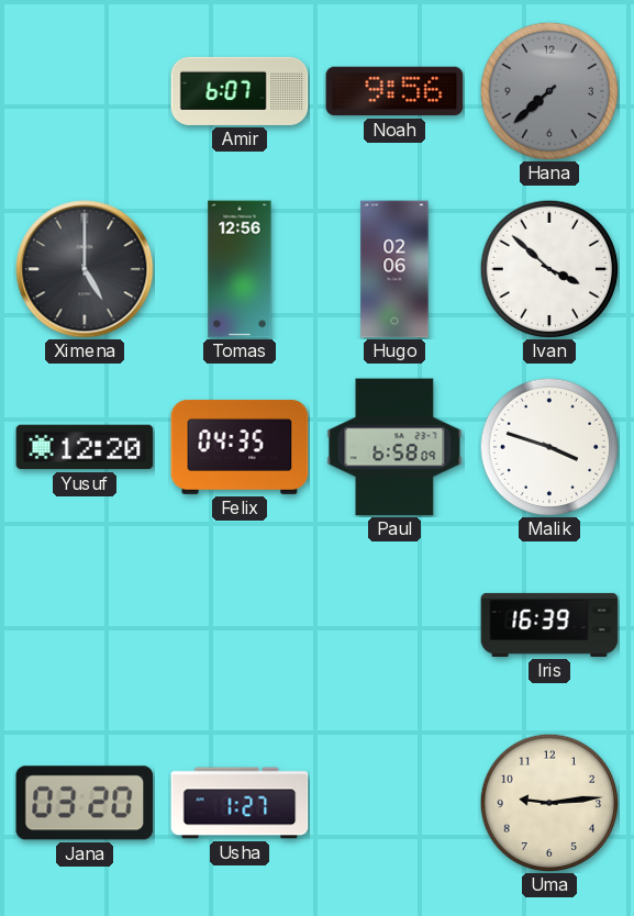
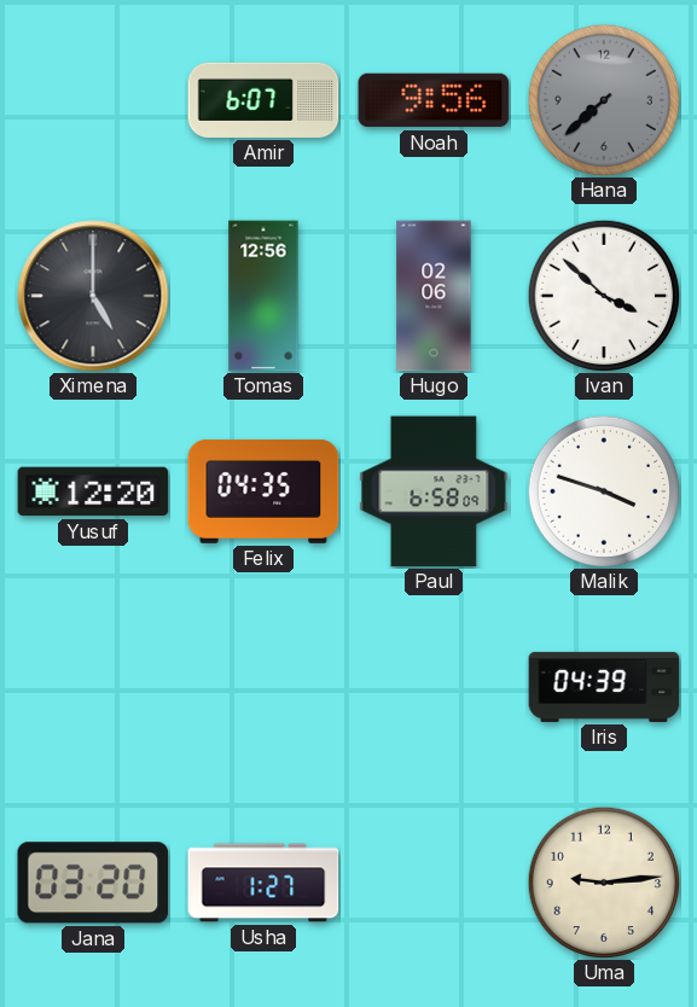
Iris: 16:39 -> 04:39 (604, 687)
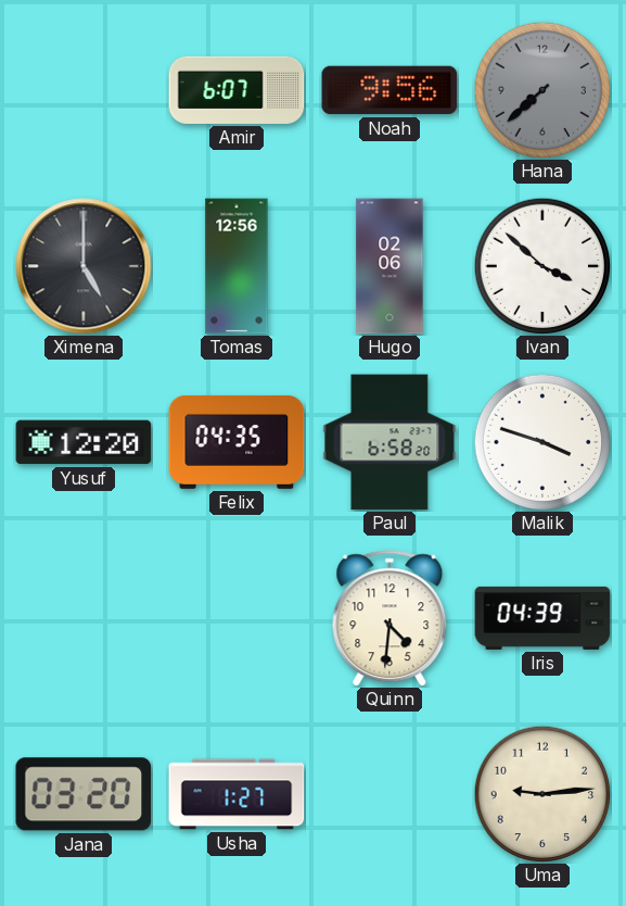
Paul: 6:58:09 -> 6:58:20 (389, 442)
Quinn: none -> 4:31 (389, 618)
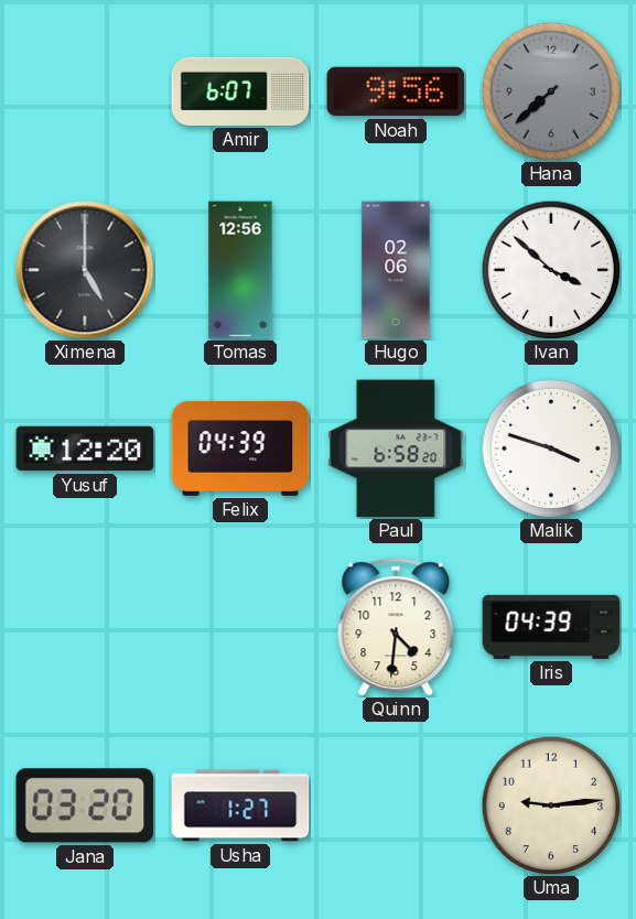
Felix: 04:35 -> 04:39 (240, 448)
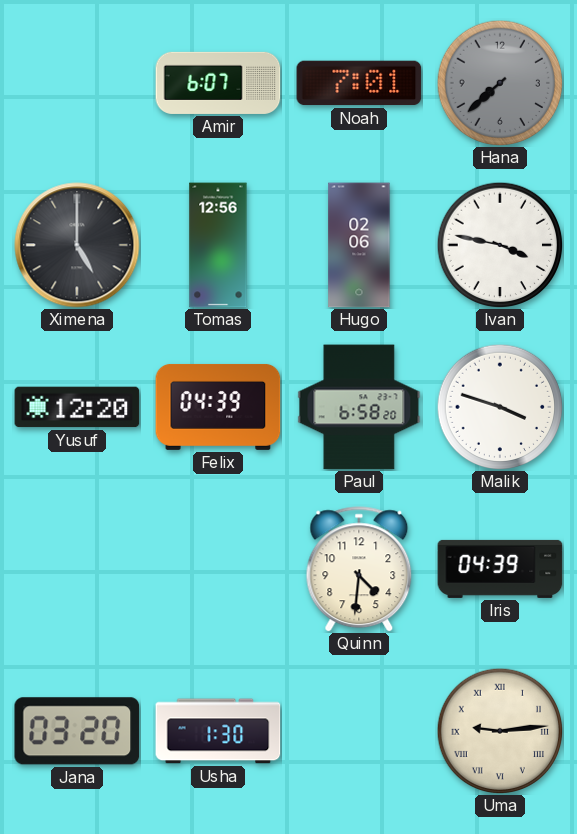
Noah: 9:56 -> 7:01 (359, 83)
Ivan: 3:52 -> 3:47 (500, 245)
Usha: 1:27 -> 1:30 (218, 731)
Uma numerals: Arabic -> Roman (500, 731)
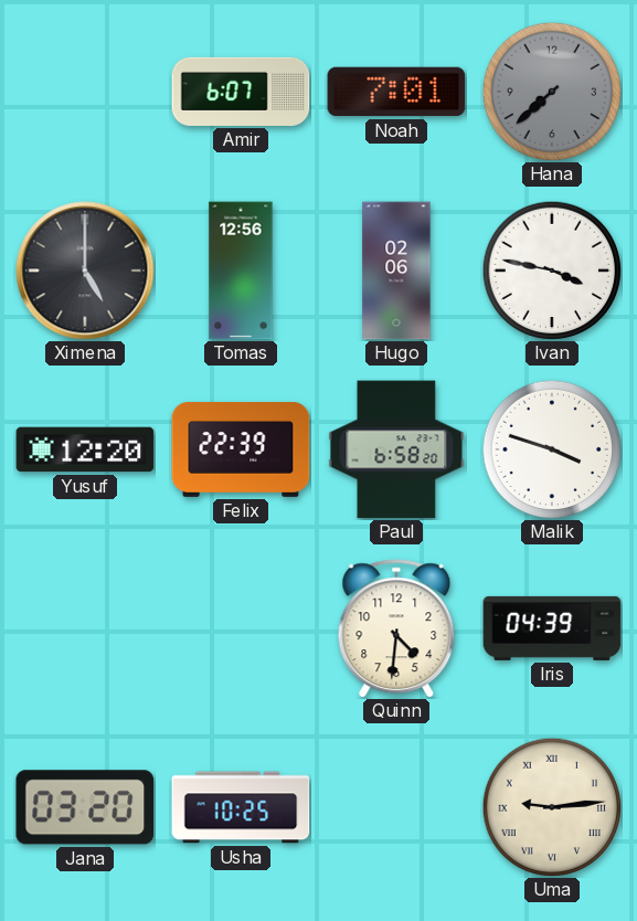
Felix: 04:39 -> 22:39 (241, 449)
Usha: 1:30 -> 10:25 (241, 807)
